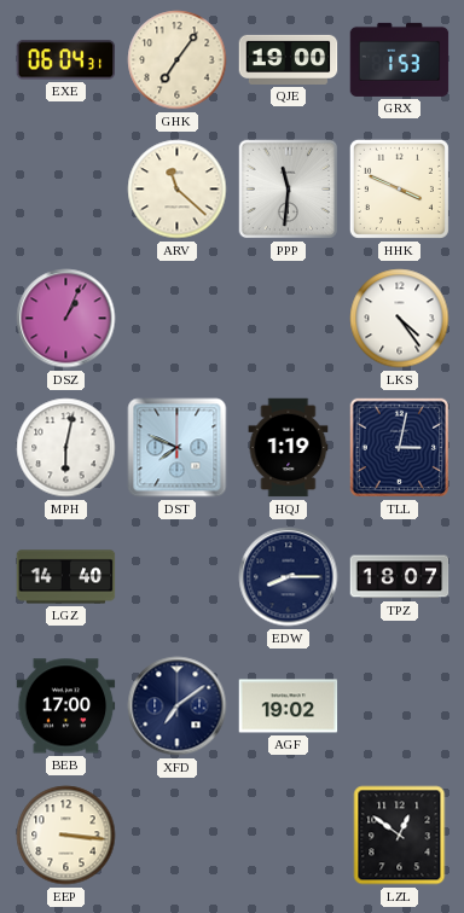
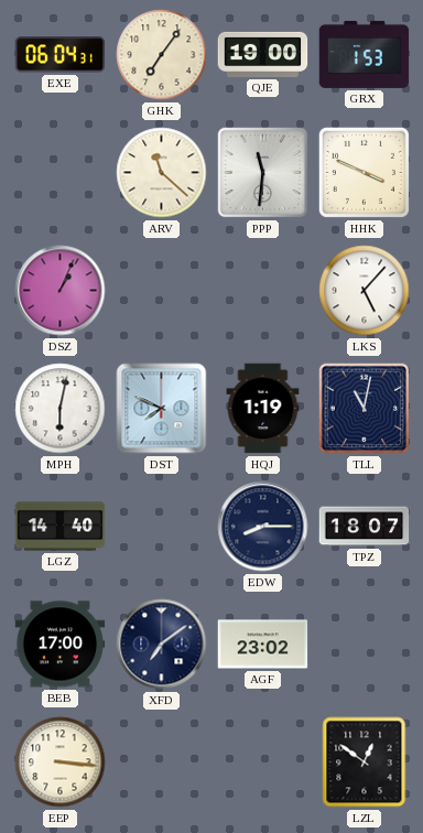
LKS: 4:24 -> 5:07 (365, 291)
TLL: 3:02 -> 11:02 (365, 409)
AGF: 19:02 -> 23:02 (263, 645)
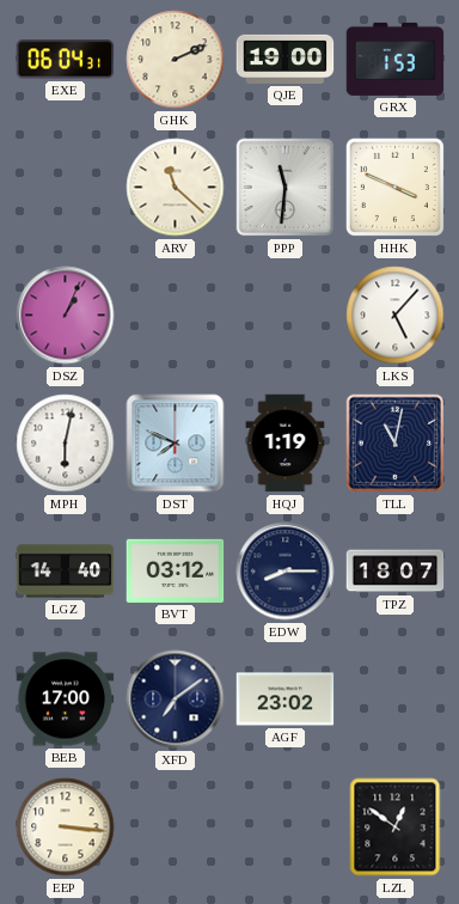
GHK: 7:06 -> 2:11 (176, 60)
BVT: none -> 03:12 (176, 570)
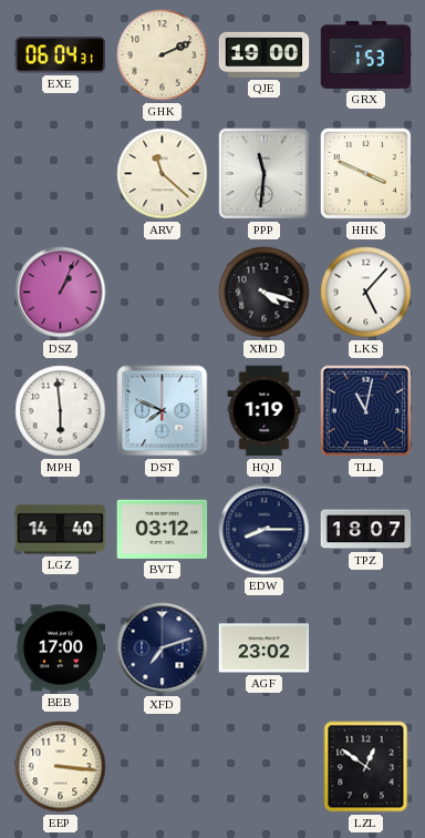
XMD: none -> 4:18 (265, 293)
MPH: 6:02 -> 5:59 (61, 411)
XFD: 7:09 -> 7:12 (163, 648)
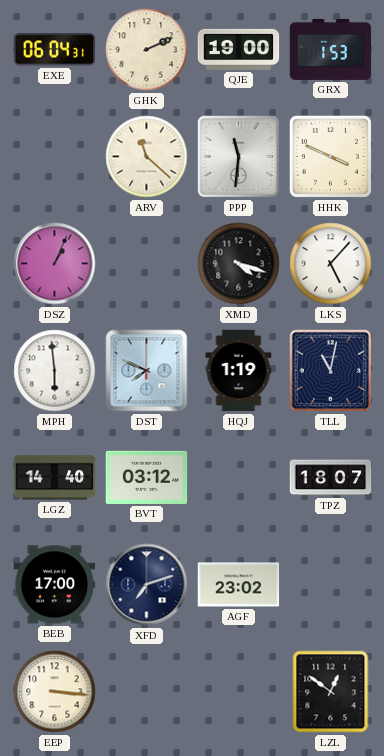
EDW: 8:15 -> none (265, 530)
